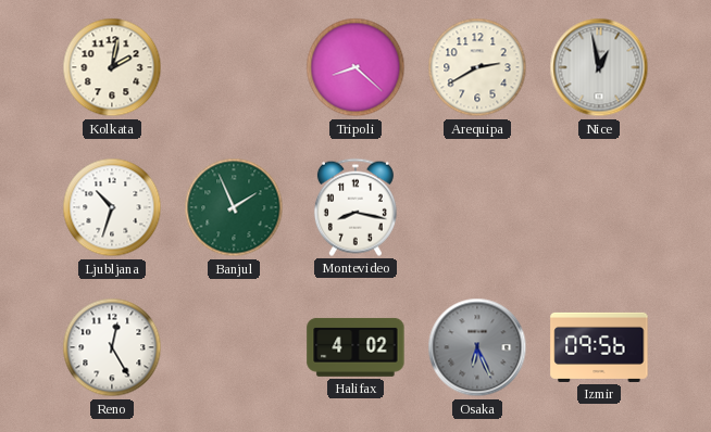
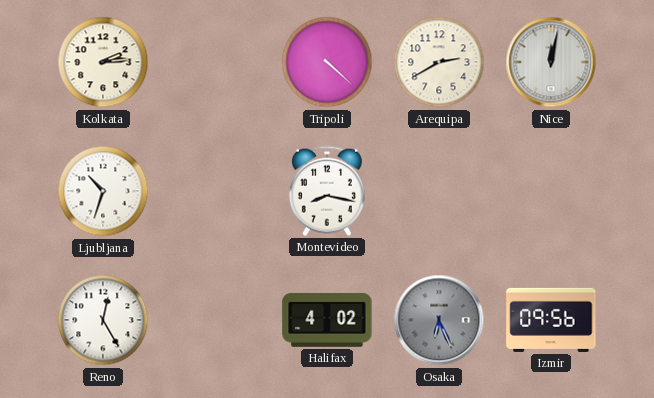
Kolkata: 2:02 -> 2:14 (103, 62)
Tripoli: 8:22 -> 4:22 (327, 62)
Nice: 12:58 -> 12:02 (551, 62)
Banjul: 1:56 -> none (234, 207)
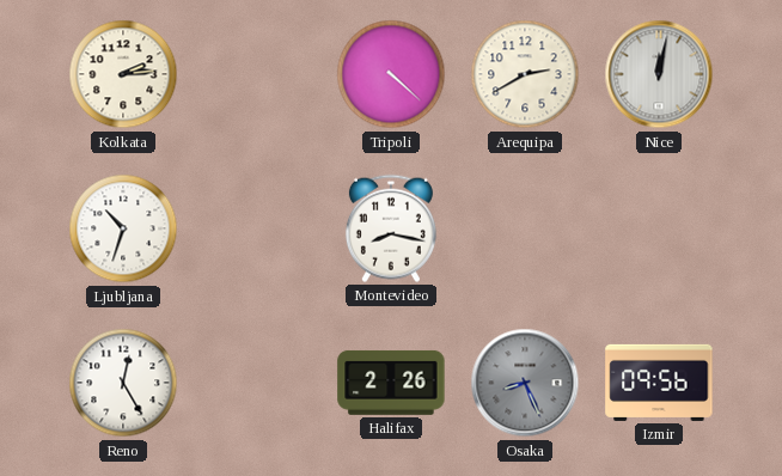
Halifax: 4:02 -> 2:26 (391, 383)
Osaka: 6:26 -> 8:26 (525, 383)
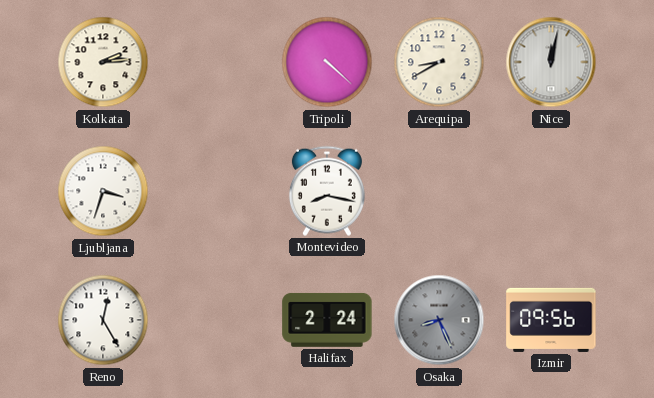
Arequipa: 2:40 -> 8:40 (439, 62)
Ljubljana: 10:33 -> 3:33 (103, 191)
Halifax: 2:26 -> 2:24 (327, 320)
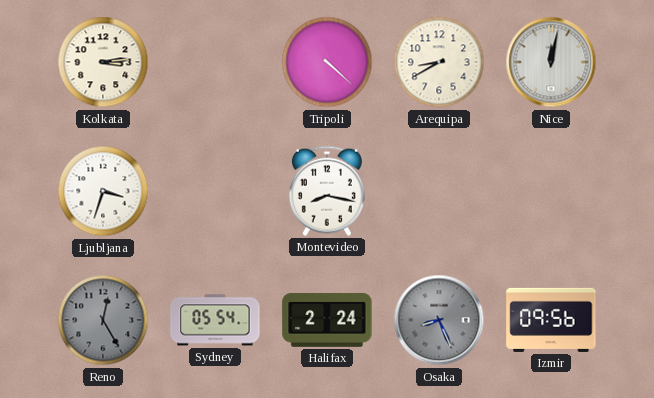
Kolkata: 2:14 -> 3:14 (103, 62)
Reno dial: white -> grey (103, 320)
Sydney: none -> 05:54 (215, 320)
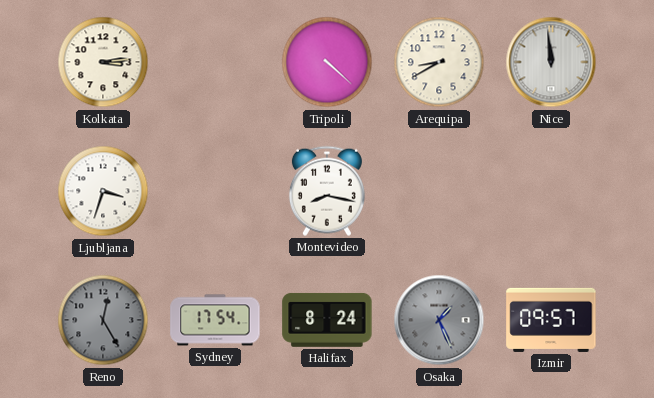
Nice: 12:02 -> 11:59 (551, 62)
Sydney: 05:54 -> 17:54 (215, 320)
Halifax: 2:24 -> 8:24 (327, 320)
Osaka: 8:26 -> 1:26 (439, 320)
Izmir: 09:56 -> 09:57 (551, 320)
